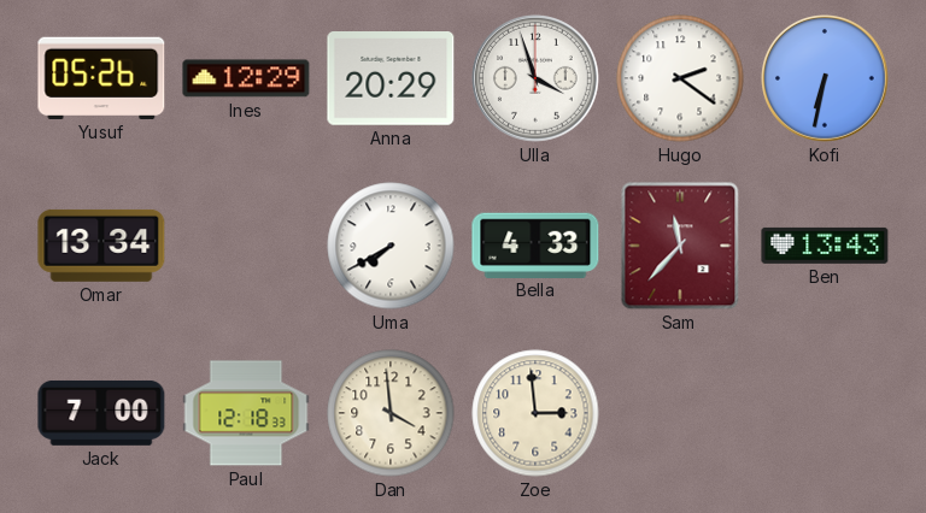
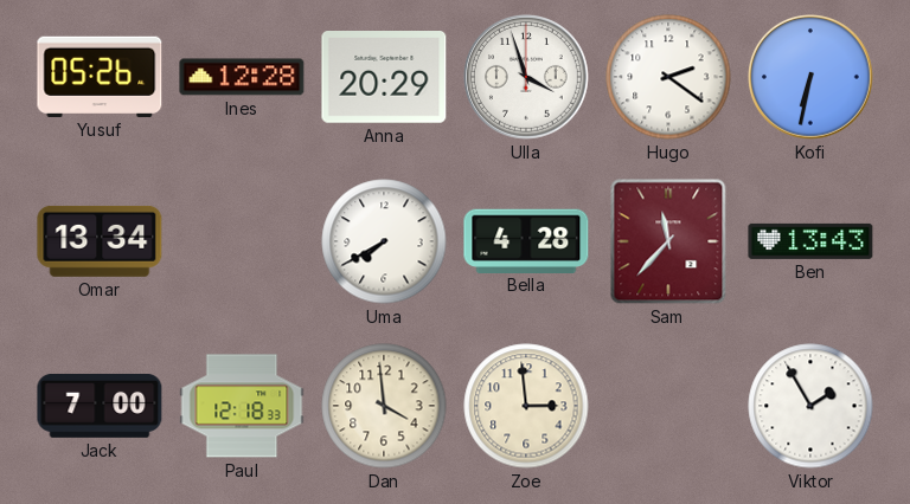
Ines: 12:29 -> 12:28 (242, 77)
Bella: 4:33 -> 4:28 (526, 240)
Viktor: none -> 1:55 (810, 406)
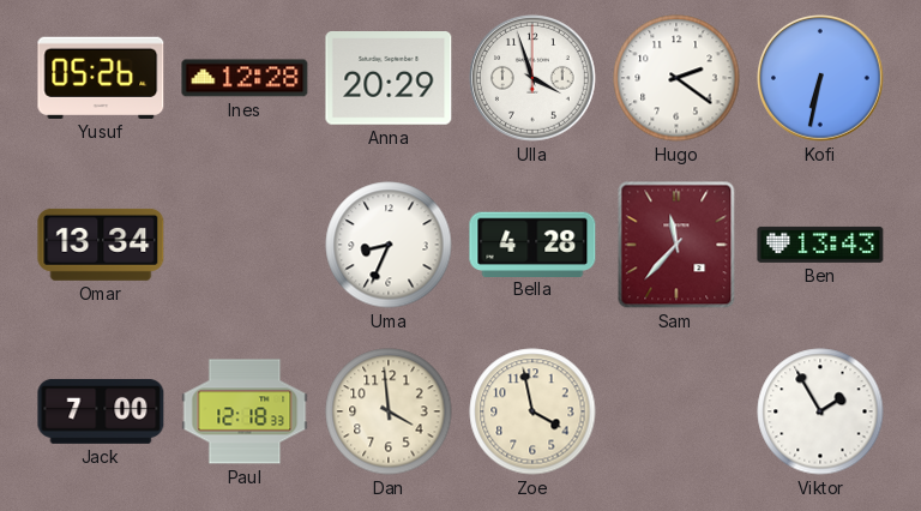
Uma: 7:40 -> 8:34 (389, 245)
Zoe: 2:59 -> 3:58 (532, 411)
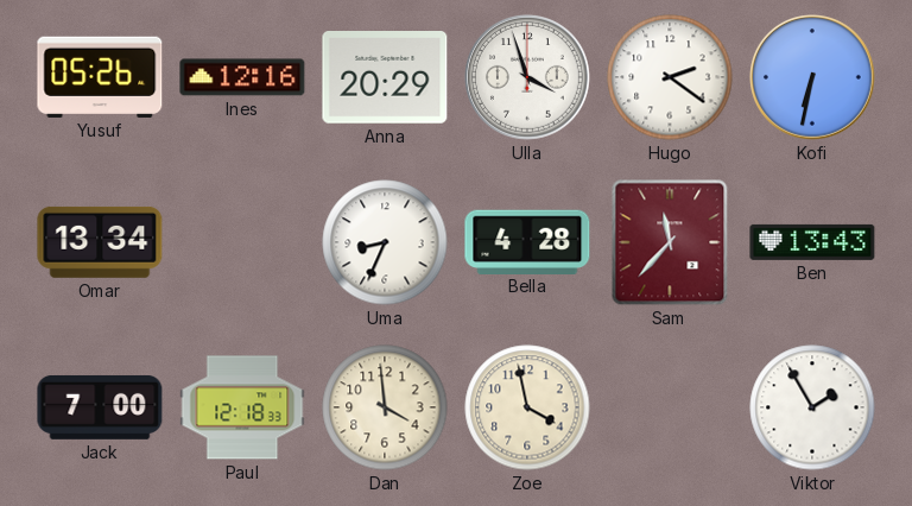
Ines: 12:28 -> 12:16 (242, 77)
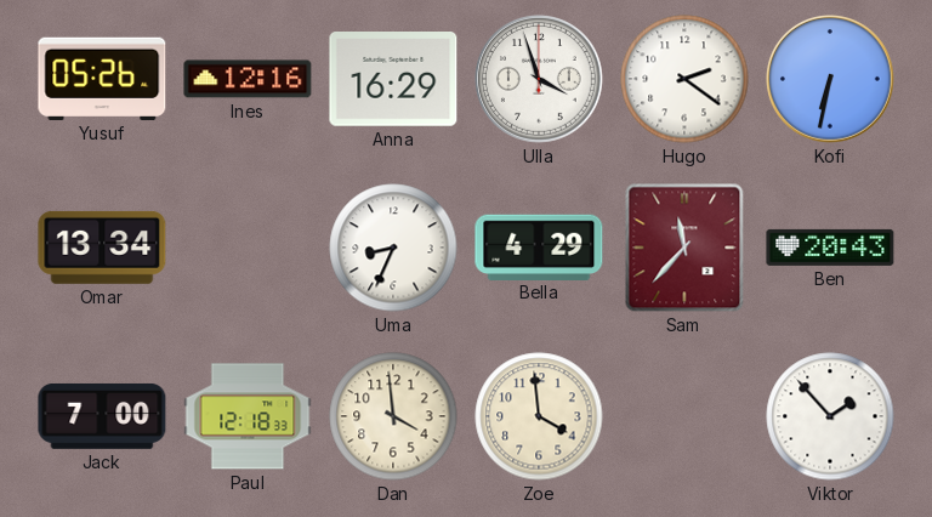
Anna: 20:29 -> 16:29 (393, 80)
Bella: 4:28 -> 4:29 (539, 246)
Ben: 13:43 -> 20:43 (830, 248)
Zoe: 3:58 -> 3:59 (539, 416)
Viktor: 1:55 -> 1:53 (830, 416)
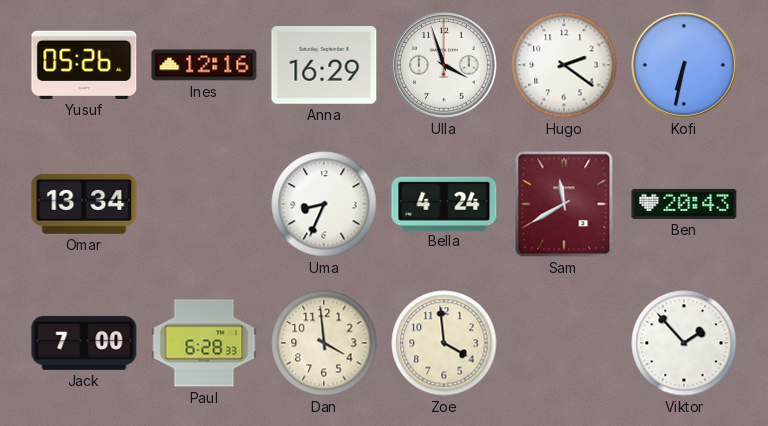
Bella: 4:29 -> 4:24 (444, 203)
Sam: 11:37 -> 11:40 (564, 204)
Paul: 12:18 -> 6:28 (204, 343)
